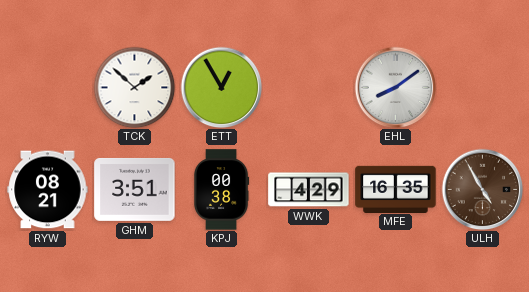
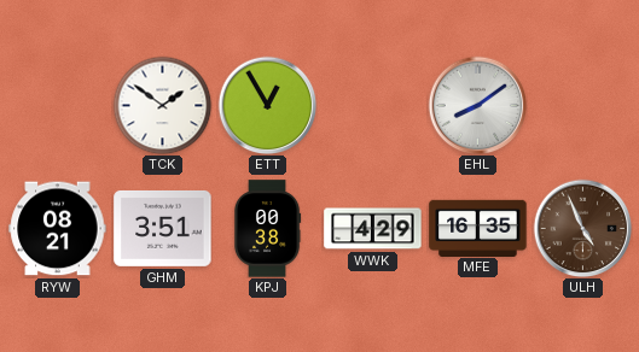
TCK: 1:52 -> 1:51 (162, 105)
ULH: 4:55 -> 4:56 (582, 228)
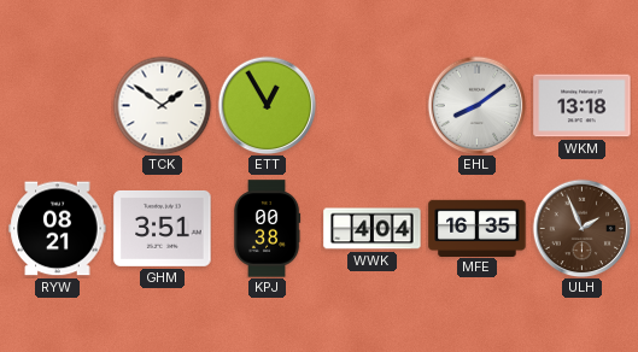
WKM: none -> 13:18 (583, 106)
WWK: 4:29 -> 4:04 (373, 229)
ULH: 4:56 -> 1:56 (581, 228)
